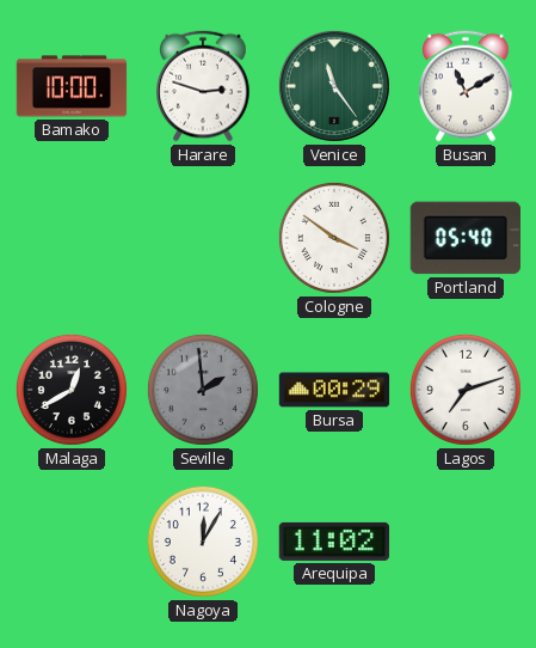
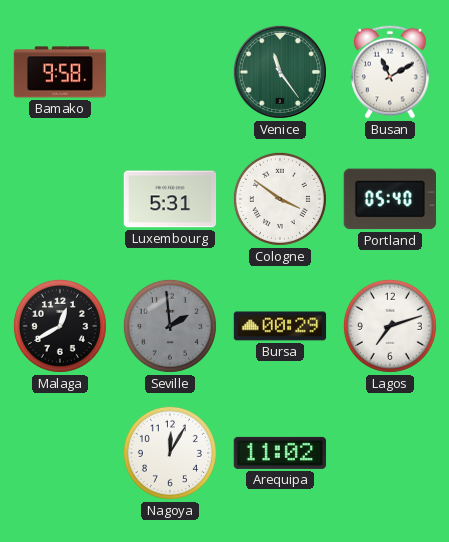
Bamako: 10:00 -> 9:58 (60, 72)
Harare: 2:48 -> none (203, 86)
Luxembourg: none -> 5:31 (170, 199)
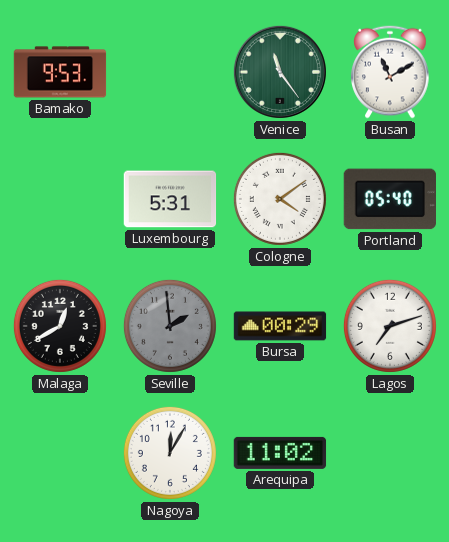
Bamako: 9:58 -> 9:53 (60, 72)
Cologne: 3:51 -> 4:09 (280, 199)
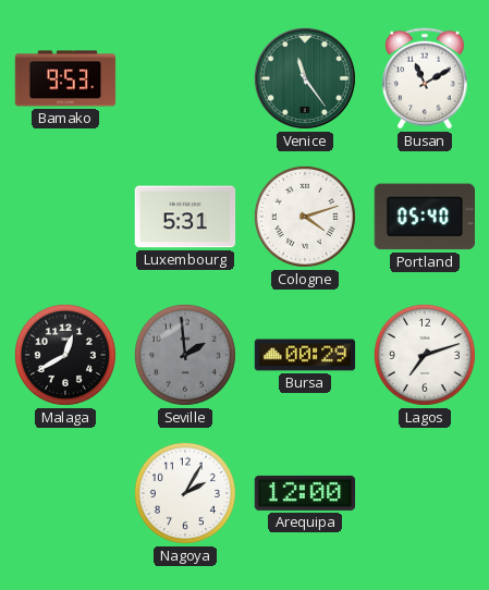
Cologne: 4:09 -> 4:12 (305, 217)
Nagoya: 12:05 -> 2:05 (185, 493)
Arequipa: 11:02 -> 12:00 (305, 493)
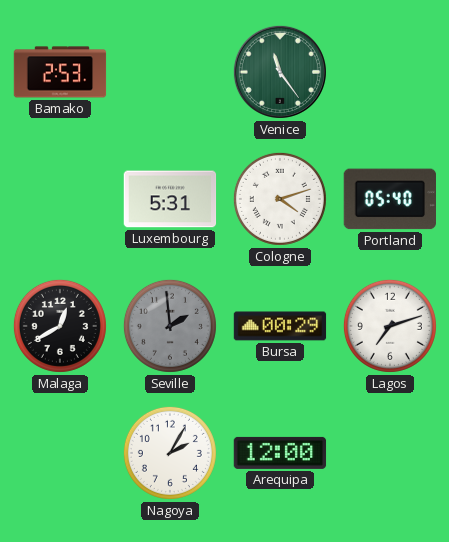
Bamako: 9:53 -> 2:53 (60, 72)
Busan: 11:10 -> none (425, 78)
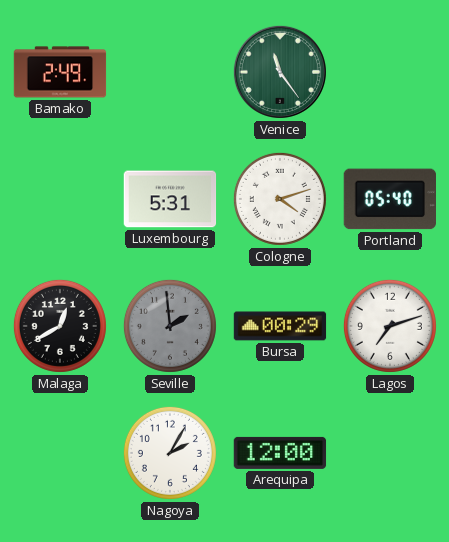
Bamako: 2:53 -> 2:49 (60, 72)
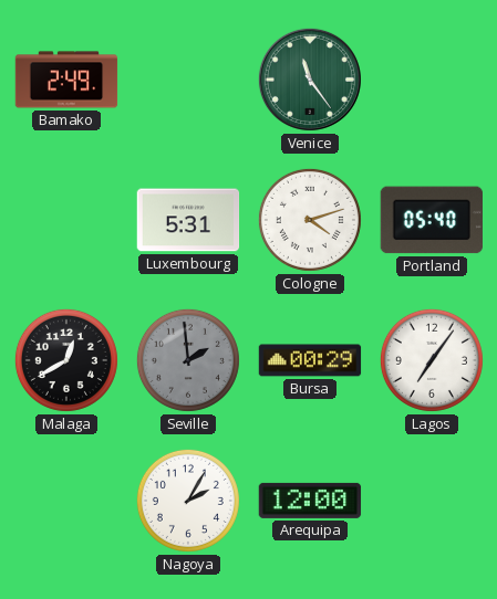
Lagos: 7:12 -> 7:06 (432, 360)
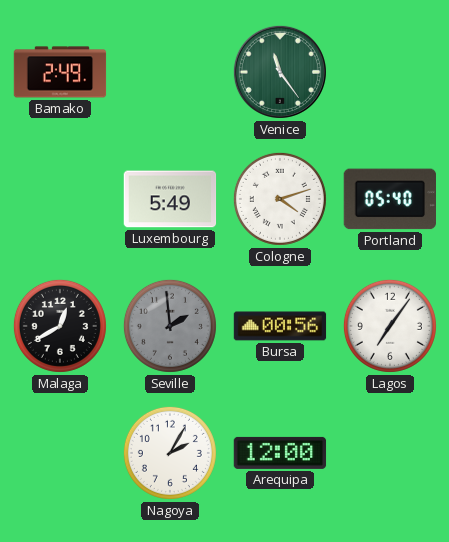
Luxembourg: 5:31 -> 5:49 (170, 199)
Bursa: 00:29 -> 00:56 (280, 326)
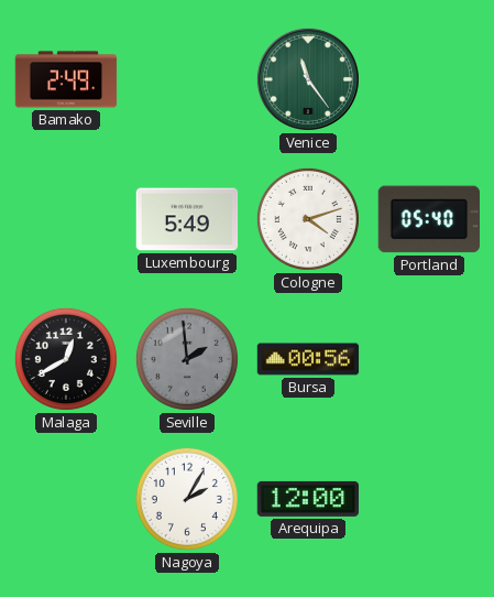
Lagos: 7:06 -> none (390, 326)
